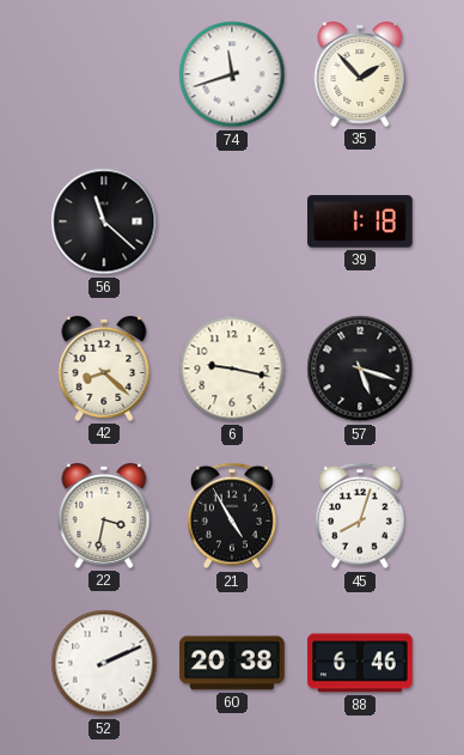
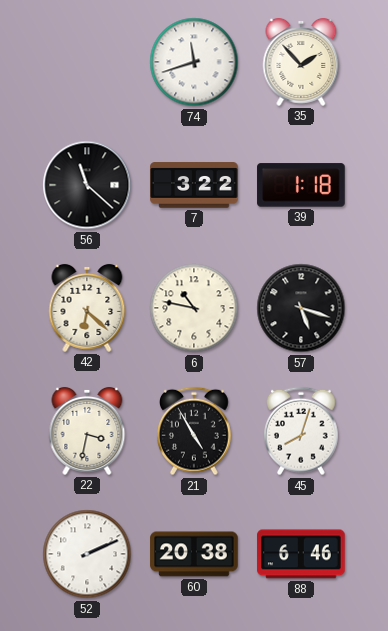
7: none -> 3:22 (194, 185)
42: 8:22 -> 6:22 (87, 308)
6: 9:17 -> 10:47 (194, 308)
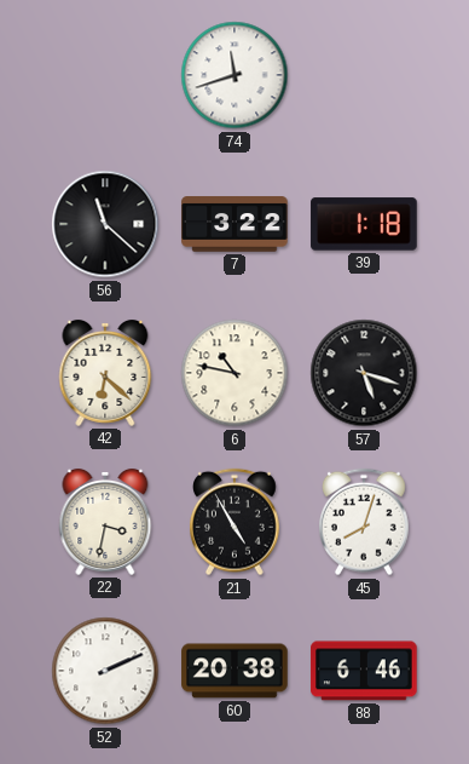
35: 1:53 -> none (301, 62)
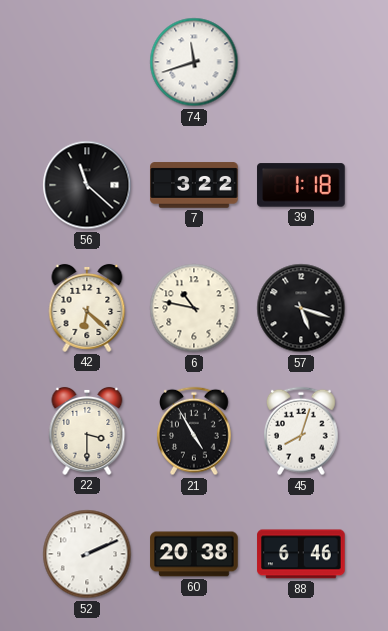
22: 3:32 -> 3:30 (87, 431)
